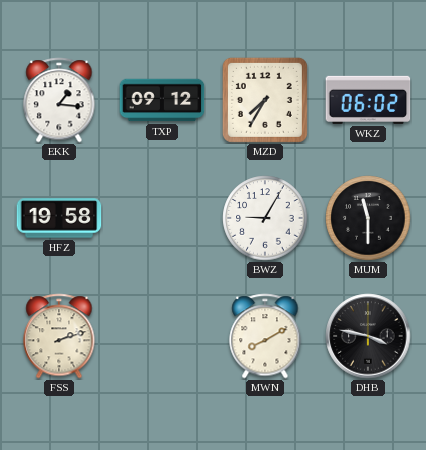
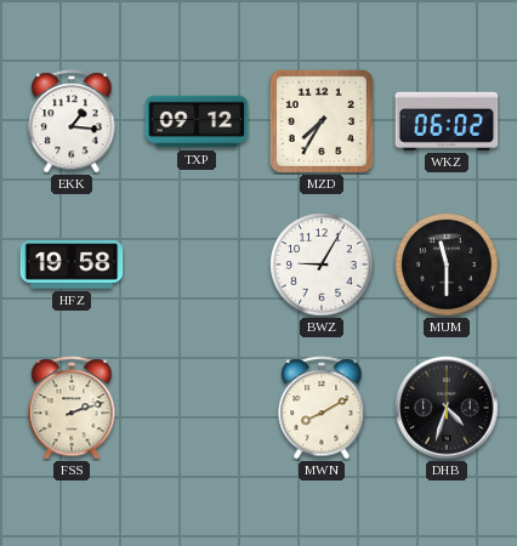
DHB: 3:47 -> 4:33 (447, 408)
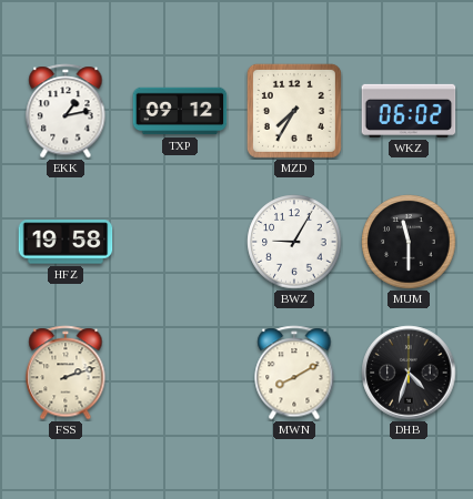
EKK: 1:16 -> 1:13 (66, 111)
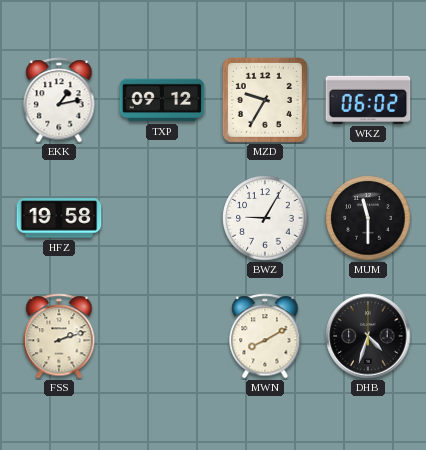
MZD: 7:35 -> 9:35 (265, 100)
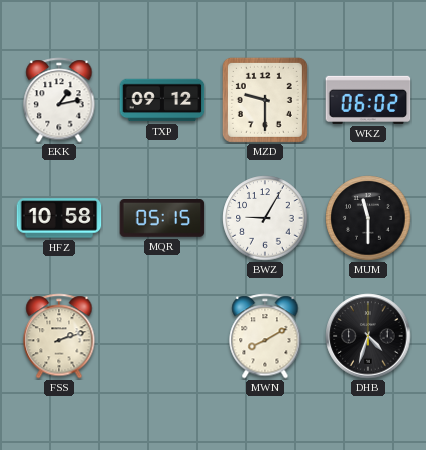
MZD: 9:35 -> 9:30 (265, 100)
HFZ: 19:58 -> 10:58 (59, 218)
MQR: none -> 05:15 (162, 219)
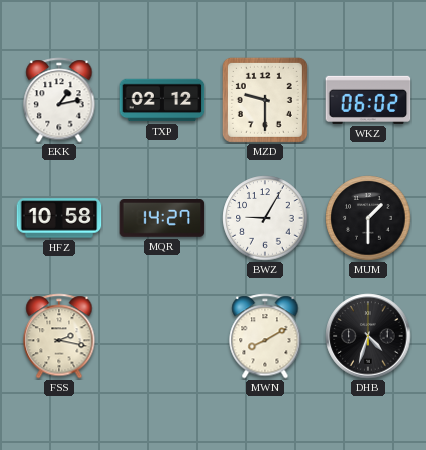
TXP: 09:12 -> 02:12 (162, 100)
MQR: 05:15 -> 14:27 (162, 219)
MUM: 11:30 -> 1:30 (368, 218)
FSS: 2:12 -> 2:17 (59, 336)
